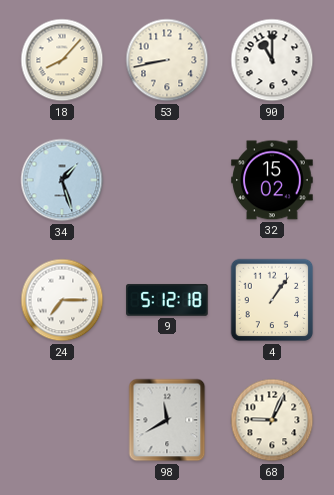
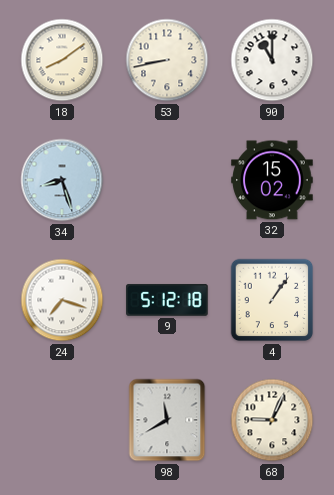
18: 8:07 -> 8:09 (62, 60)
34: 1:27 -> 8:27 (62, 180)
24: 7:15 -> 7:18 (62, 300)
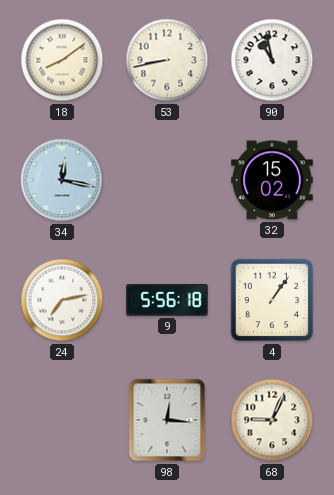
90: 11:00 -> 10:58 (272, 60)
34: 8:27 -> 12:17 (62, 180)
24: 7:18 -> 7:13 (62, 300)
9: 5:12 -> 5:56 (167, 300)
98: 11:40 -> 12:16 (167, 420)
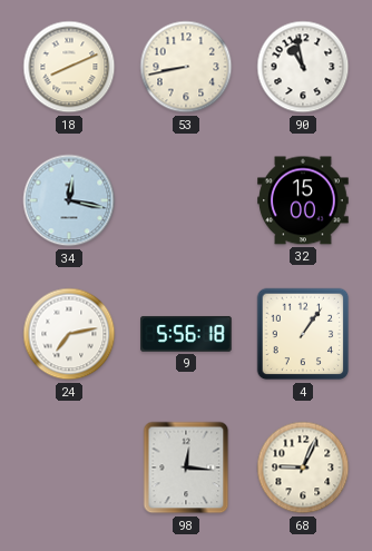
18: 8:09 -> 8:11 (69, 67)
32: 15:02 -> 15:00 (303, 200)
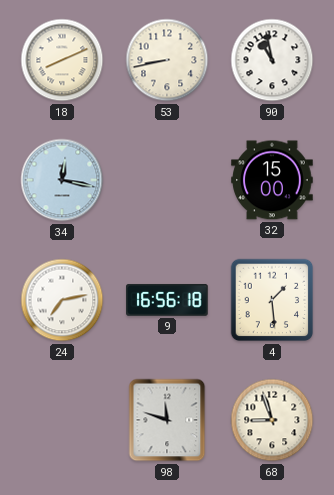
9: 5:56 -> 16:56 (167, 300)
4: 1:06 -> 1:29 (272, 300)
98: 12:16 -> 11:48 (167, 420)
68: 9:04 -> 8:57 (272, 420)
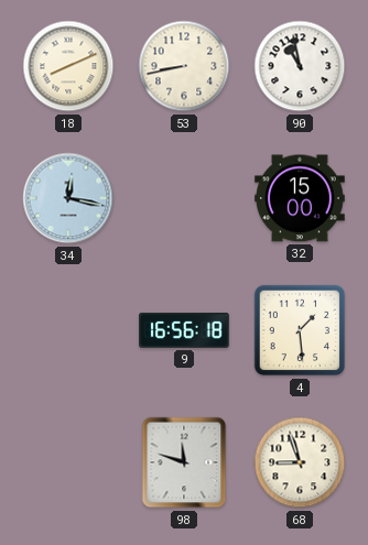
24: 7:13 -> none (62, 300)
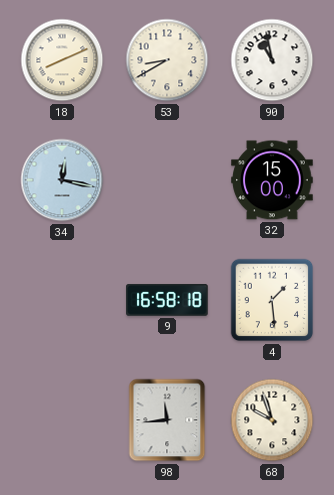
53: 8:43 -> 8:40 (167, 60)
9: 16:56 -> 16:58 (167, 300)
98: 11:48 -> 11:44 (167, 420)
68: 8:57 -> 9:57 (272, 420)
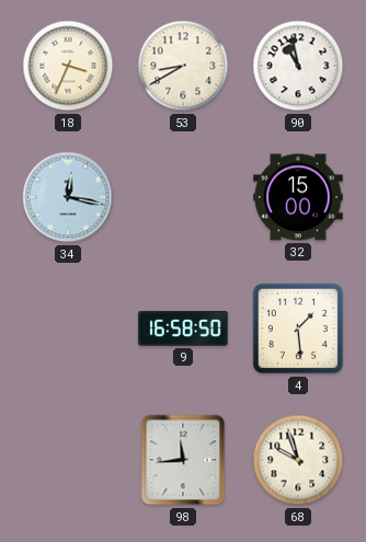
18: 8:11 -> 3:34 (68, 66)
9: 16:58:18 -> 16:58:50 (183, 328)
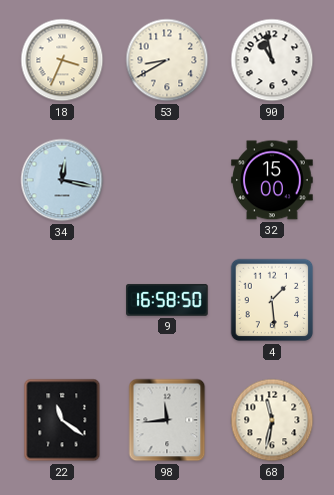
22: none -> 11:21 (62, 420)
68: 9:57 -> 11:32 (272, 420)
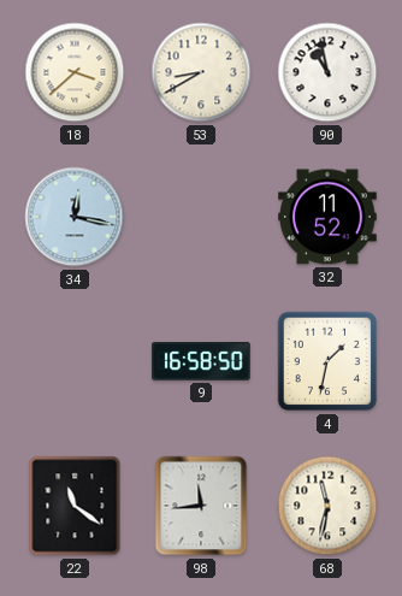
18: 3:34 -> 3:38 (75, 72)
32: 15:00 -> 11:52 (327, 217)
4: 1:29 -> 1:32 (327, 361)
